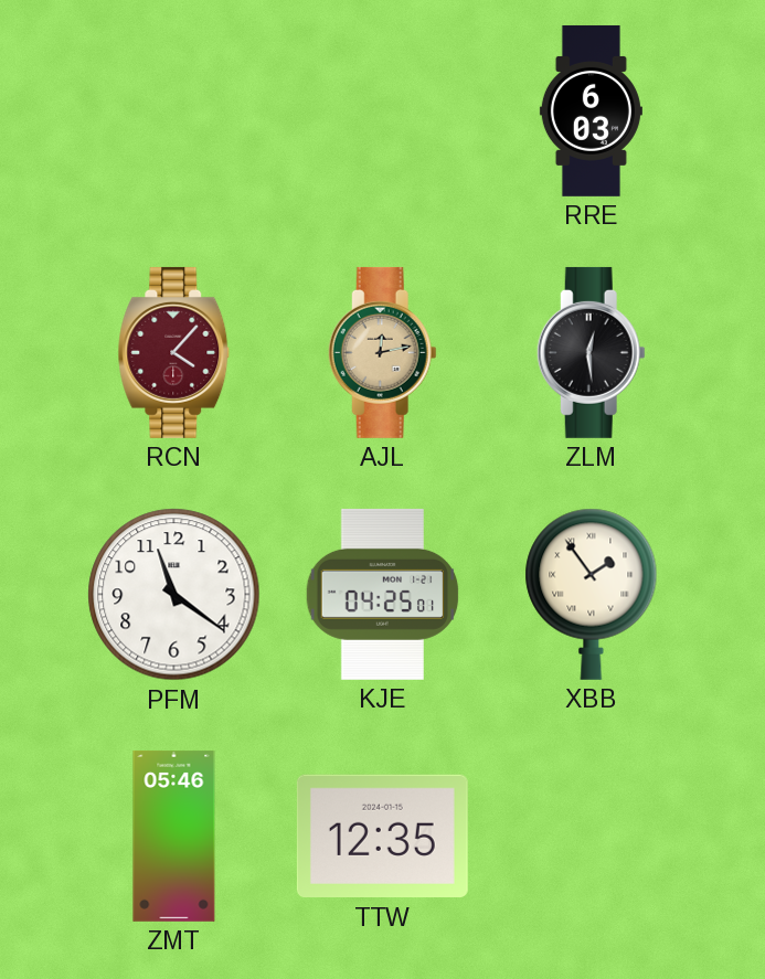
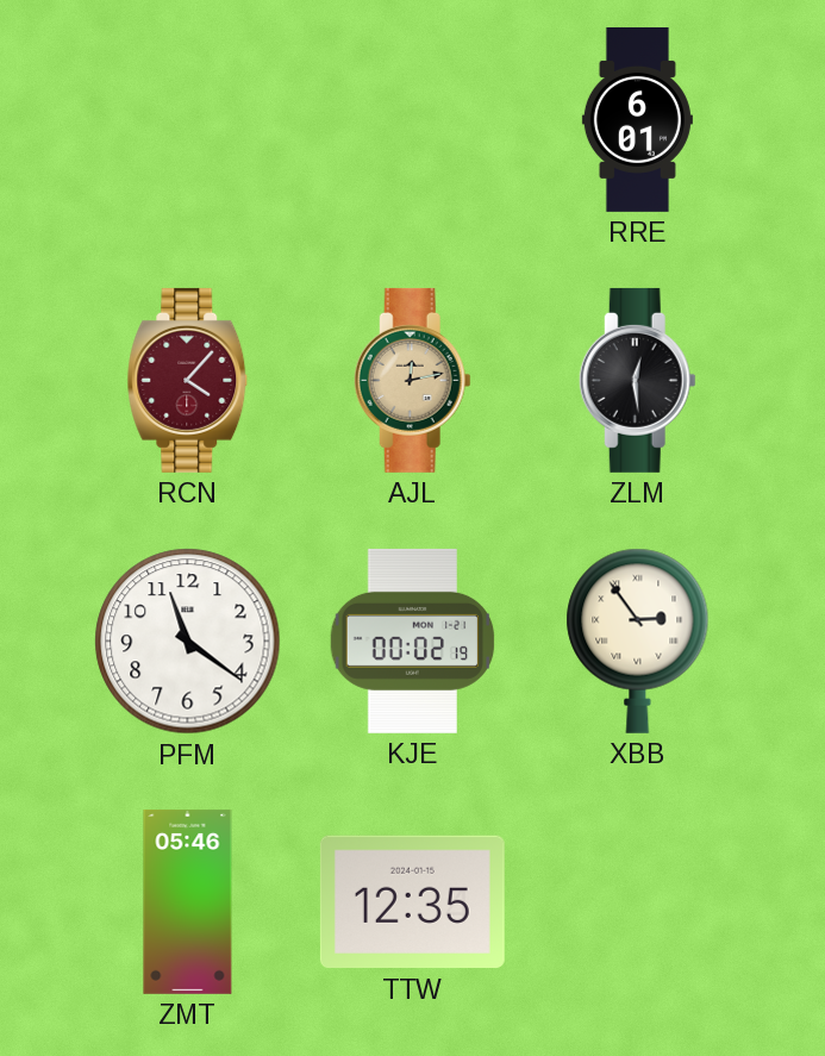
RRE: 6:03 -> 6:01 (637, 119)
KJE: 04:25 -> 00:02 (413, 641)
XBB: 1:54 -> 2:54 (638, 641)
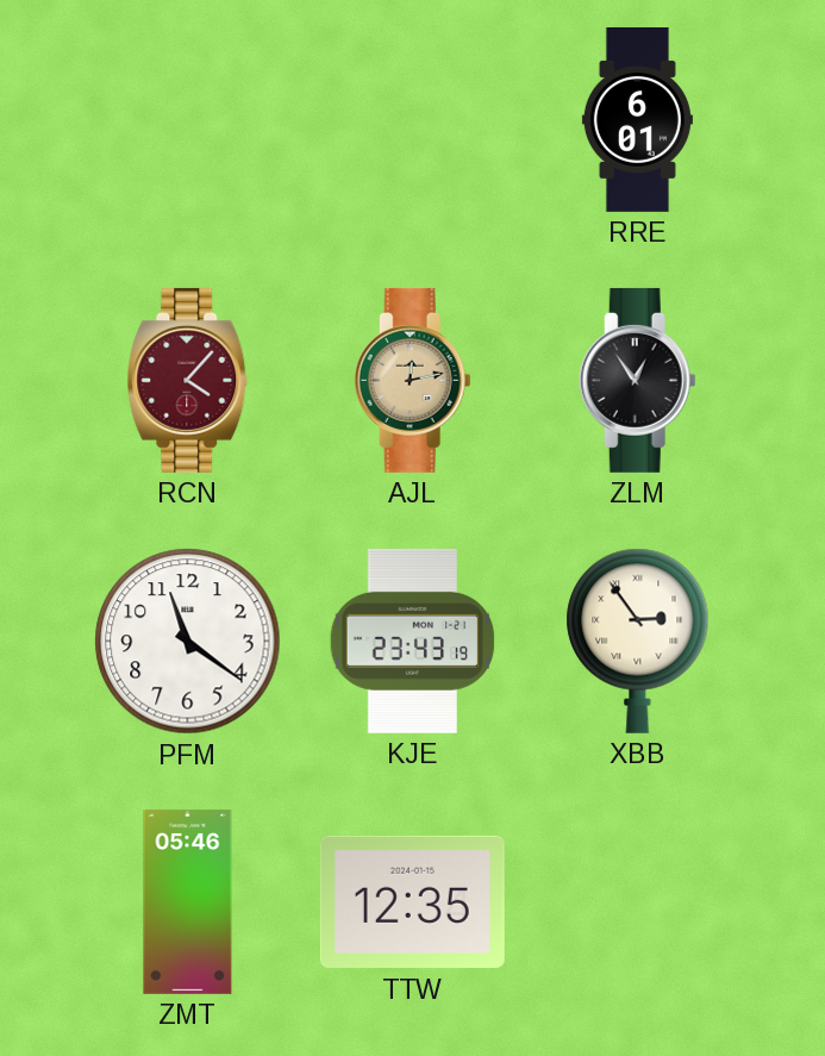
ZLM: 12:29 -> 12:54 (637, 380)
KJE: 00:02 -> 23:43 (413, 641)
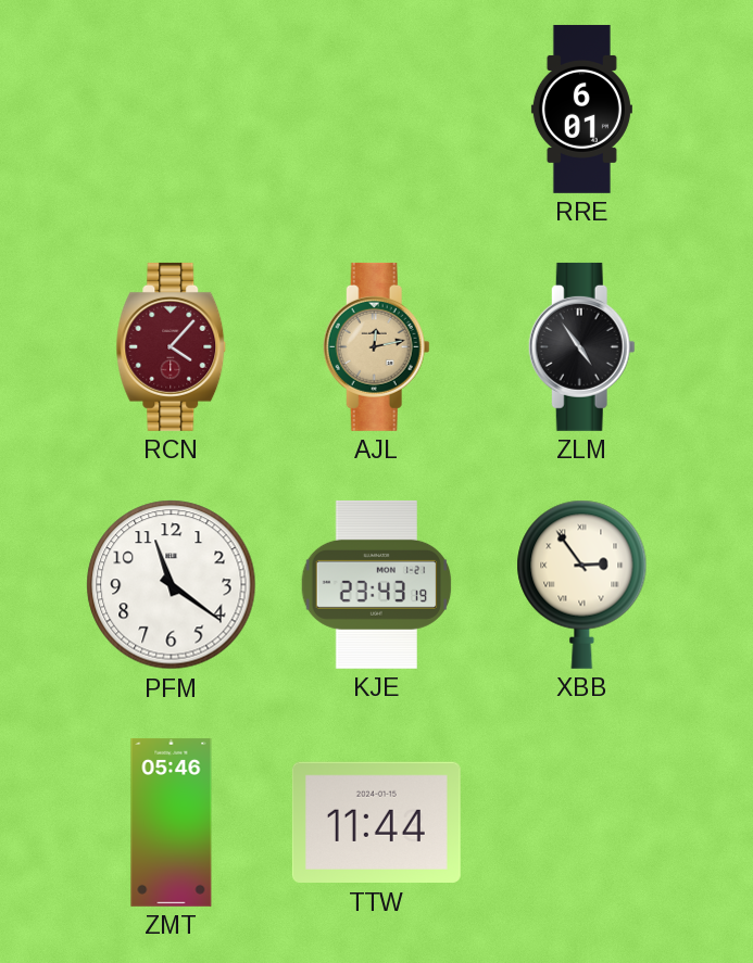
ZLM: 12:54 -> 4:54 (581, 346)
TTW: 12:35 -> 11:44 (376, 823)
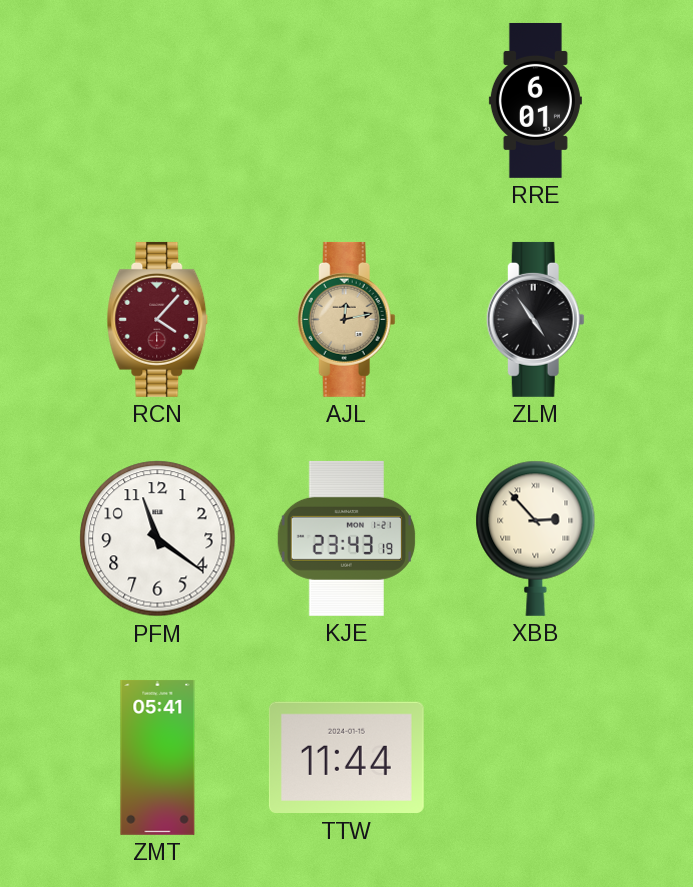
XBB: 2:54 -> 2:53 (536, 538)
ZMT: 05:46 -> 05:41 (158, 757)
